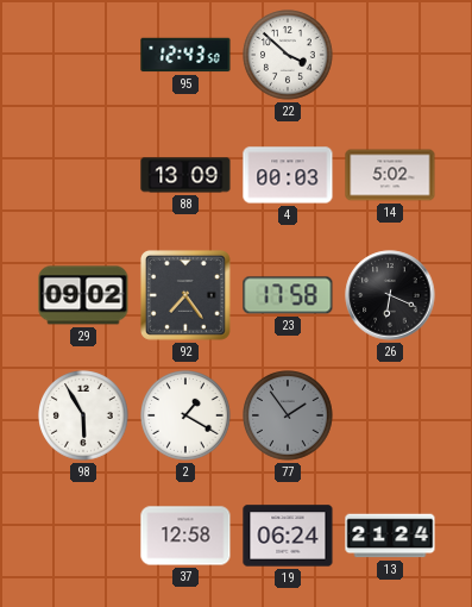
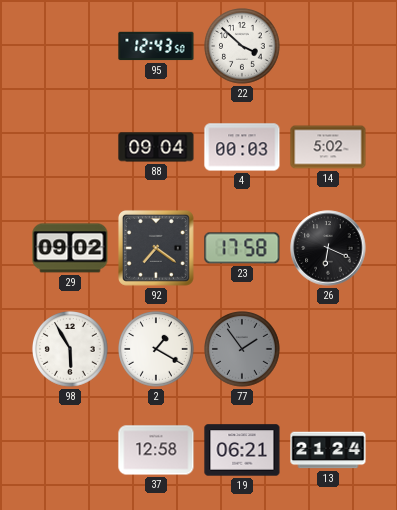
88: 13:09 -> 09:04 (156, 147)
92: 7:24 -> 7:21 (156, 248)
19: 06:24 -> 06:21 (242, 450)
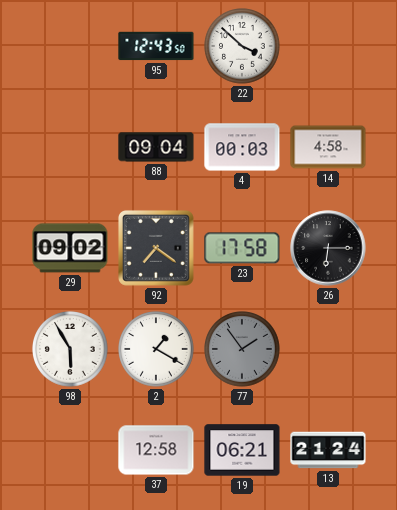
14: 5:02 -> 4:58 (328, 147)
26: 6:19 -> 6:15 (328, 248)
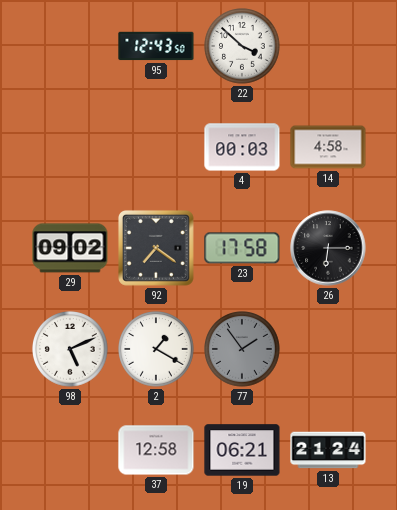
88: 09:04 -> none (156, 147)
98: 5:55 -> 5:11 (71, 350)
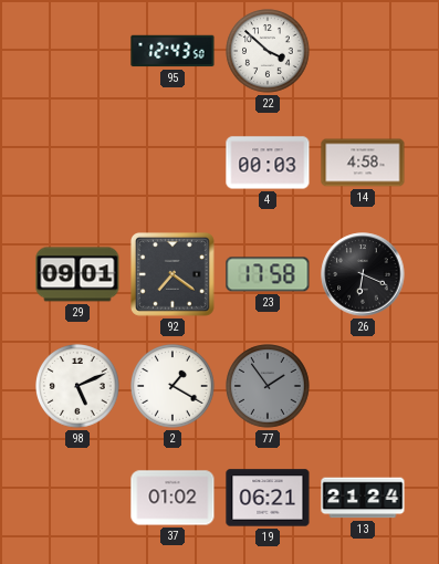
29: 09:02 -> 09:01 (77, 274)
26: 6:15 -> 6:19 (363, 274)
37: 12:58 -> 01:02 (173, 498)
